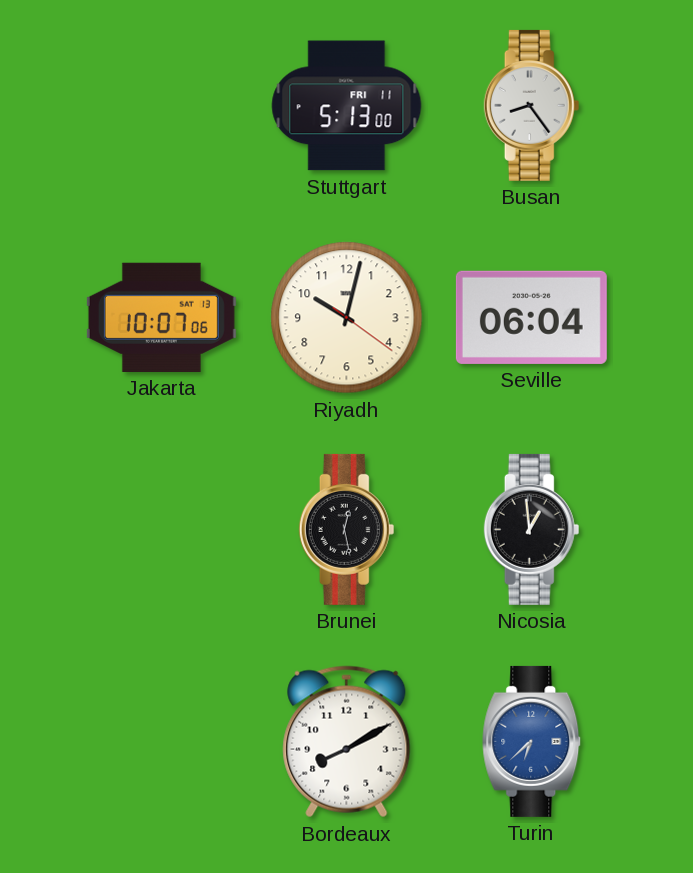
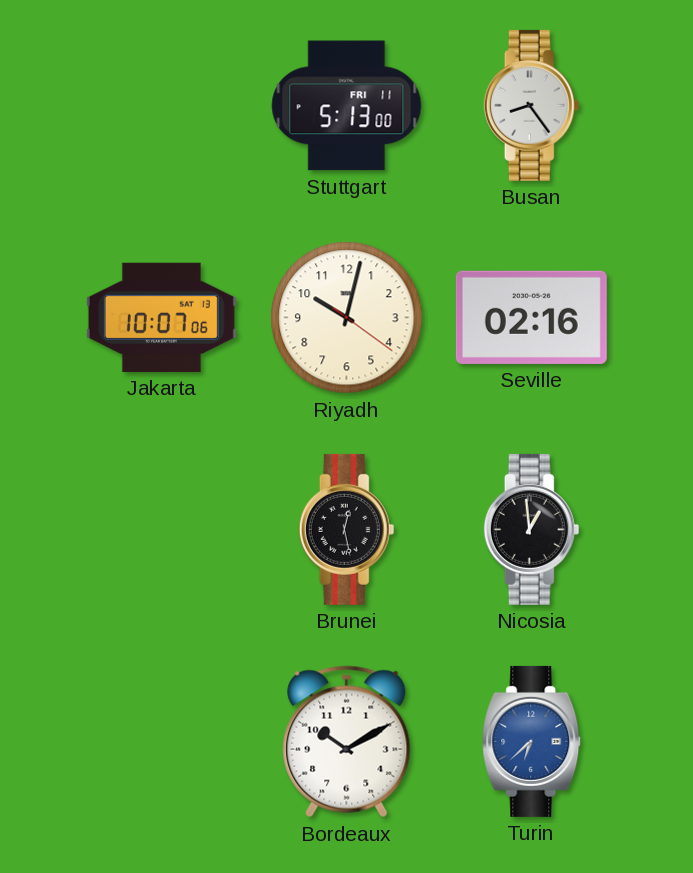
Seville: 06:04 -> 02:16 (531, 317)
Bordeaux: 8:10 -> 10:10 (347, 742)
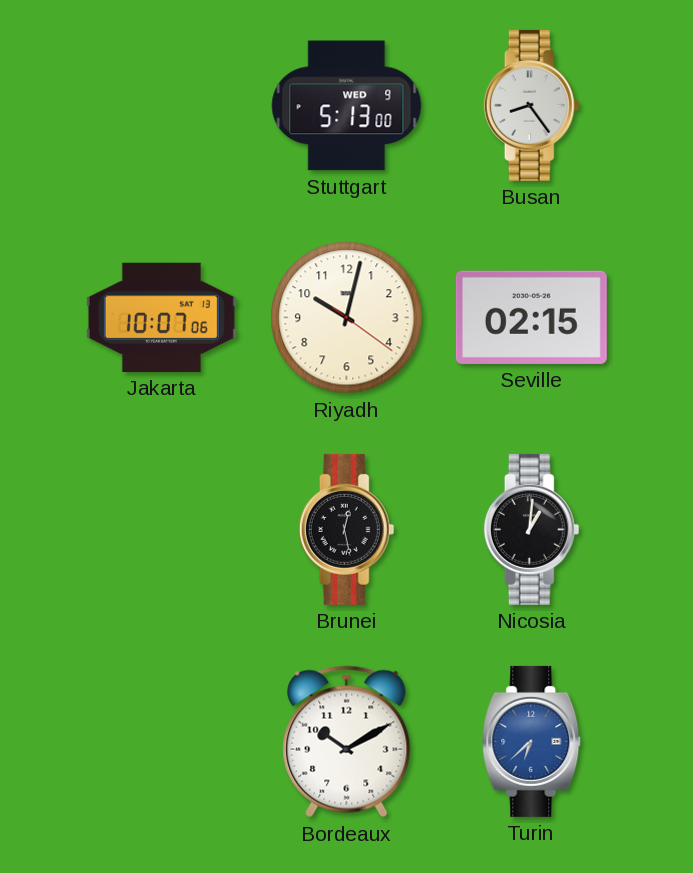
Stuttgart date: FRI 11 -> WED 9 (347, 106)
Seville: 02:16 -> 02:15 (531, 317)
Nicosia: 12:59 -> 1:01 (532, 529)
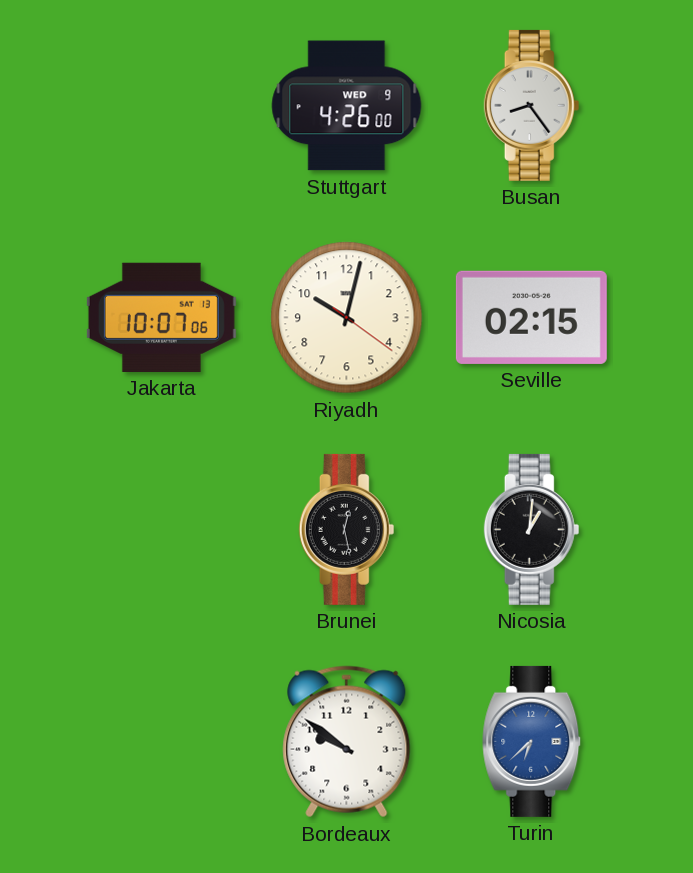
Stuttgart: 5:13 -> 4:26 (347, 106)
Bordeaux: 10:10 -> 9:51 (347, 742)
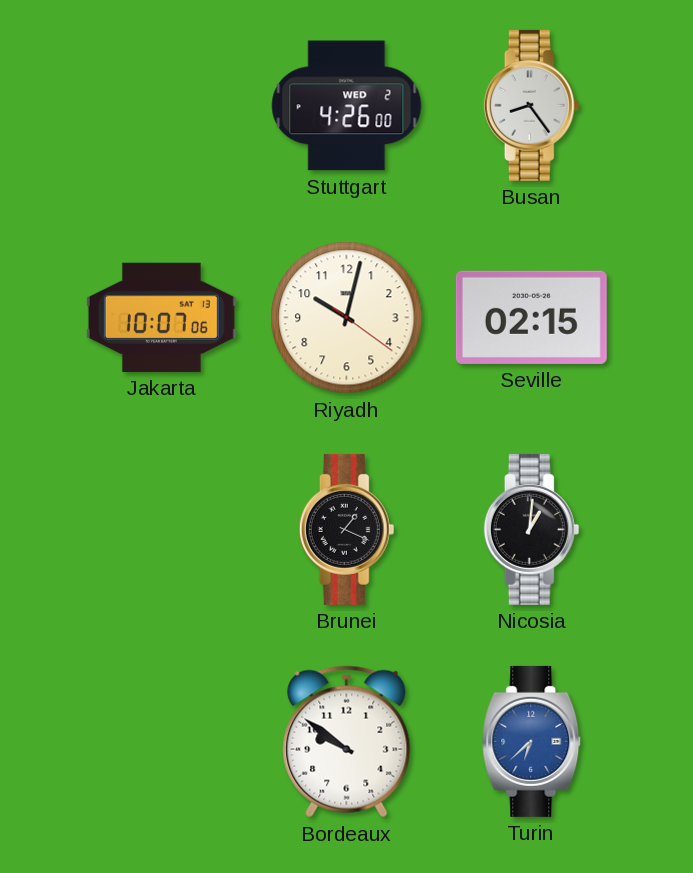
Stuttgart date: WED 9 -> WED 2 (347, 106)
Brunei: 12:28 -> 1:19 (347, 529)
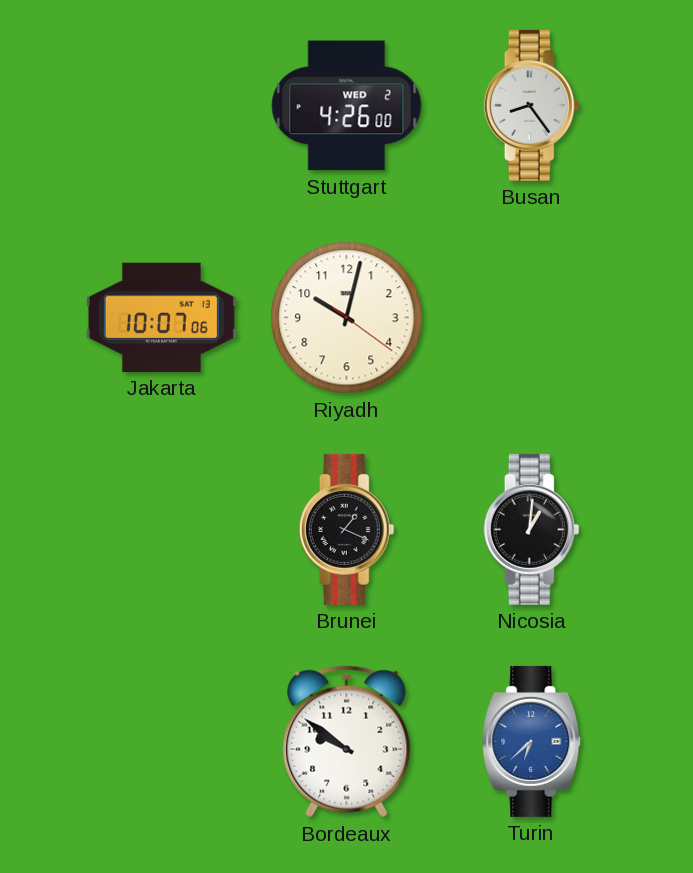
Seville: 02:15 -> none (531, 317)
